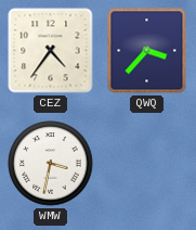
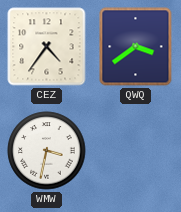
QWQ: 3:37 -> 3:39 (136, 47)
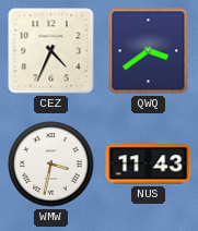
CEZ: 4:36 -> 4:34 (51, 51)
NUS: none -> 11:43 (149, 165)
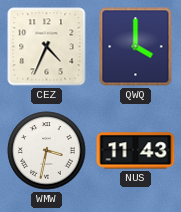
QWQ: 3:39 -> 4:00 (136, 47)
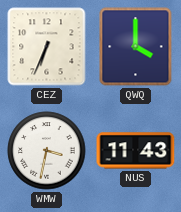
CEZ: 4:34 -> 6:34 (47, 47)
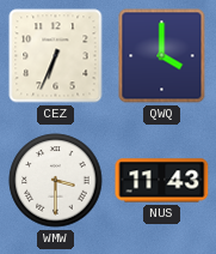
WMW: 3:32 -> 3:30 (56, 181)
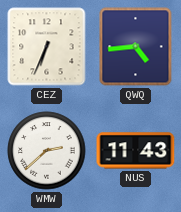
QWQ: 4:00 -> 4:44 (136, 47)
WMW: 3:30 -> 2:38 (47, 151)
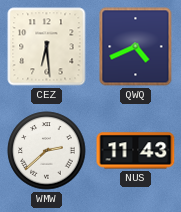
CEZ: 6:34 -> 6:29 (47, 47)
QWQ: 4:44 -> 4:41 (136, 47)
